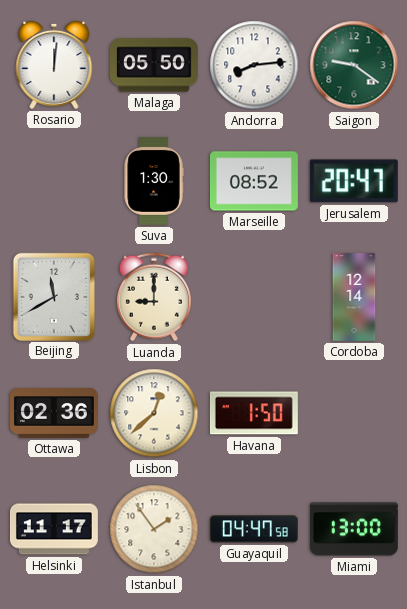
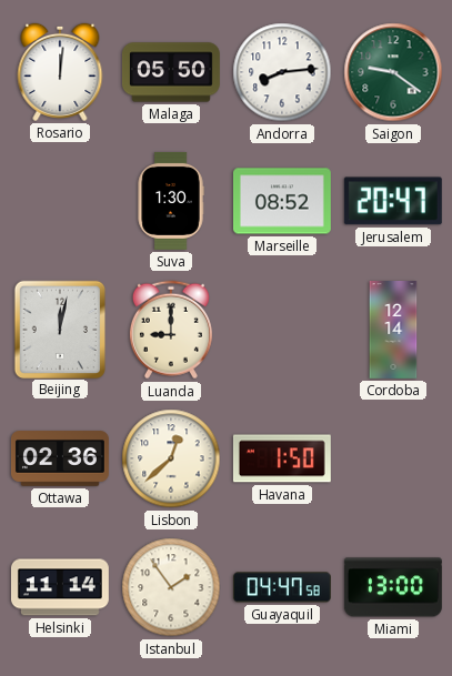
Beijing: 11:40 -> 12:02 (59, 329)
Helsinki: 11:17 -> 11:14 (60, 587)
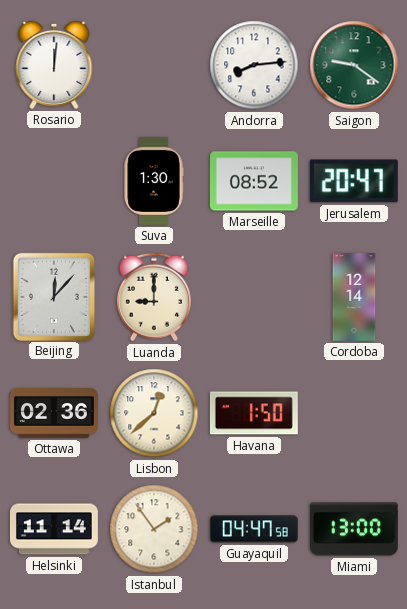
Malaga: 05:50 -> none (171, 72)
Beijing: 12:02 -> 12:07 (53, 296)
